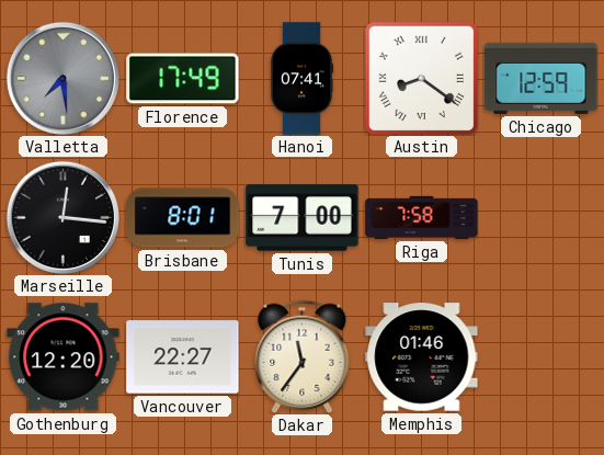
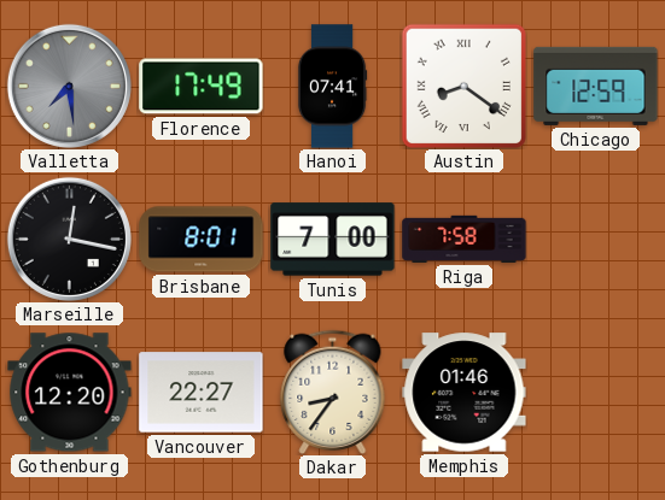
Marseille: 12:16 -> 12:17 (69, 239)
Dakar: 11:36 -> 8:36 (333, 392)
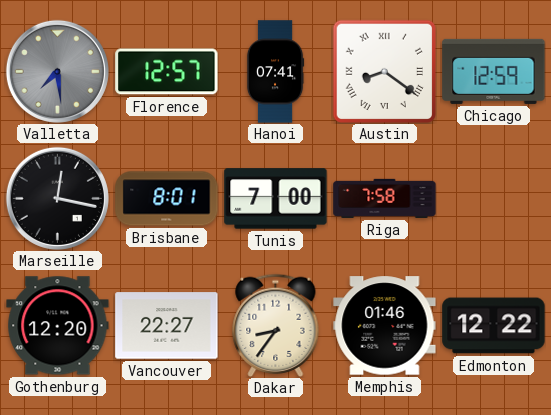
Florence: 17:49 -> 12:57 (167, 72)
Edmonton: none -> 12:22 (494, 326)
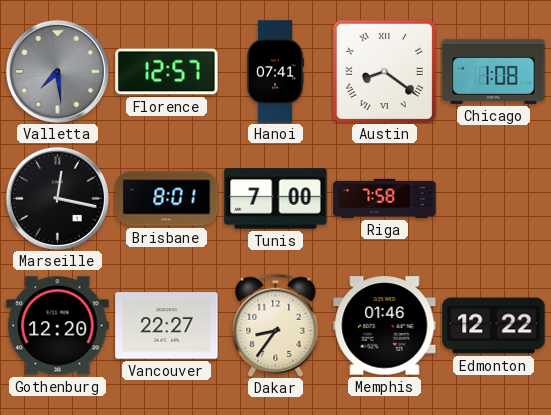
Chicago: 12:59 -> 1:08 (494, 71)
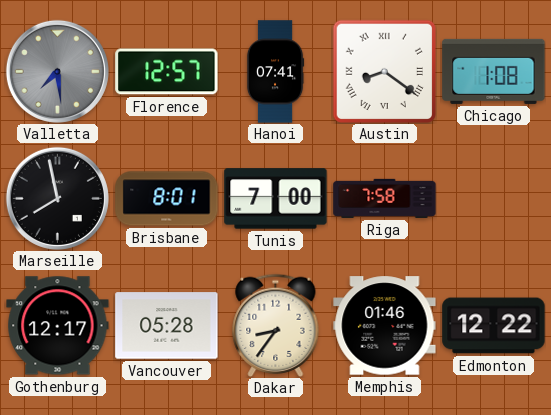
Marseille: 12:17 -> 7:58 (57, 198)
Gothenburg: 12:20 -> 12:17 (58, 326)
Vancouver: 22:27 -> 05:28 (167, 326)
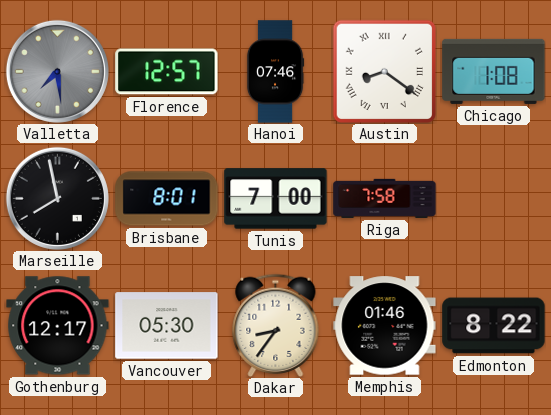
Hanoi: 07:41 -> 07:46 (275, 72)
Vancouver: 05:28 -> 05:30 (167, 326)
Edmonton: 12:22 -> 8:22 (494, 326)
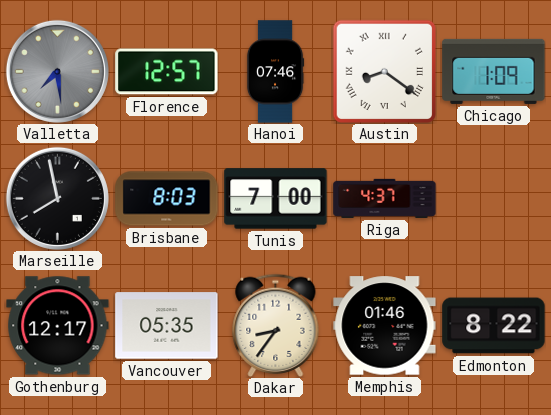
Chicago: 1:08 -> 1:09 (494, 71)
Brisbane: 8:01 -> 8:03 (167, 199)
Riga: 7:58 -> 4:37 (385, 198)
Vancouver: 05:30 -> 05:35 (167, 326)
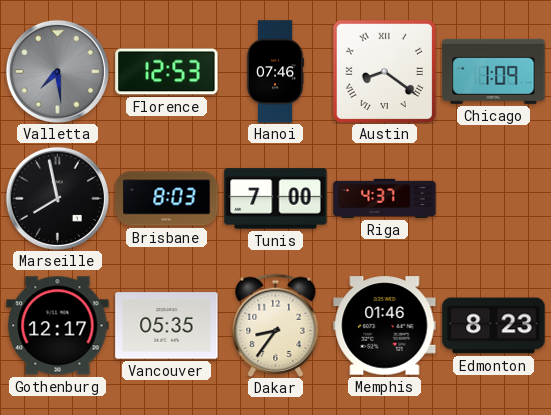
Florence: 12:57 -> 12:53 (167, 72)
Edmonton: 8:22 -> 8:23 (494, 326)
